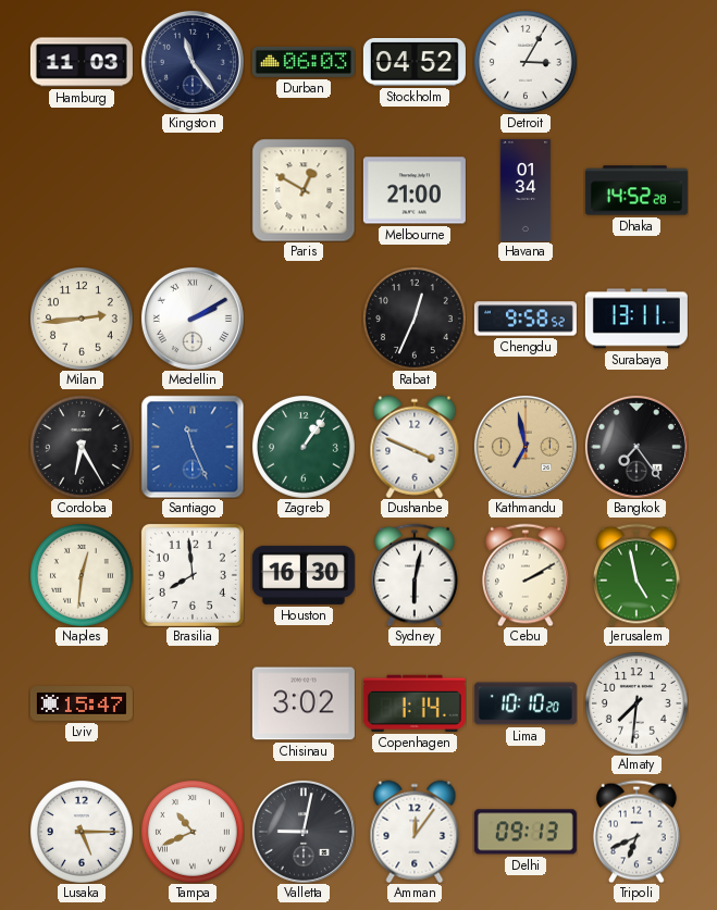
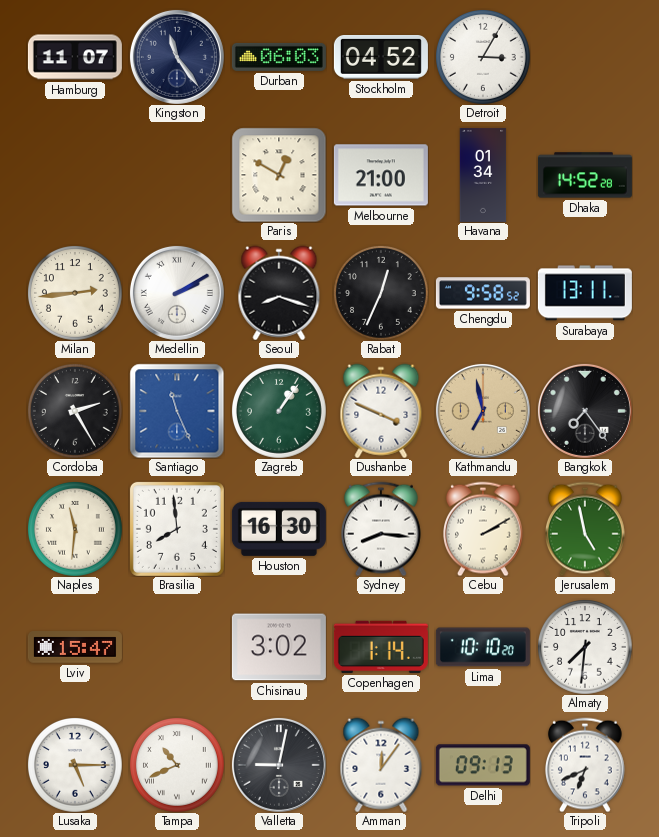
Hamburg: 11:03 -> 11:07 (75, 57)
Seoul: none -> 8:18 (279, 293)
Cordoba: 6:25 -> 2:25 (75, 411)
Naples: 12:31 -> 11:31 (75, 529)
Sydney: 6:02 -> 8:16 (382, 529)
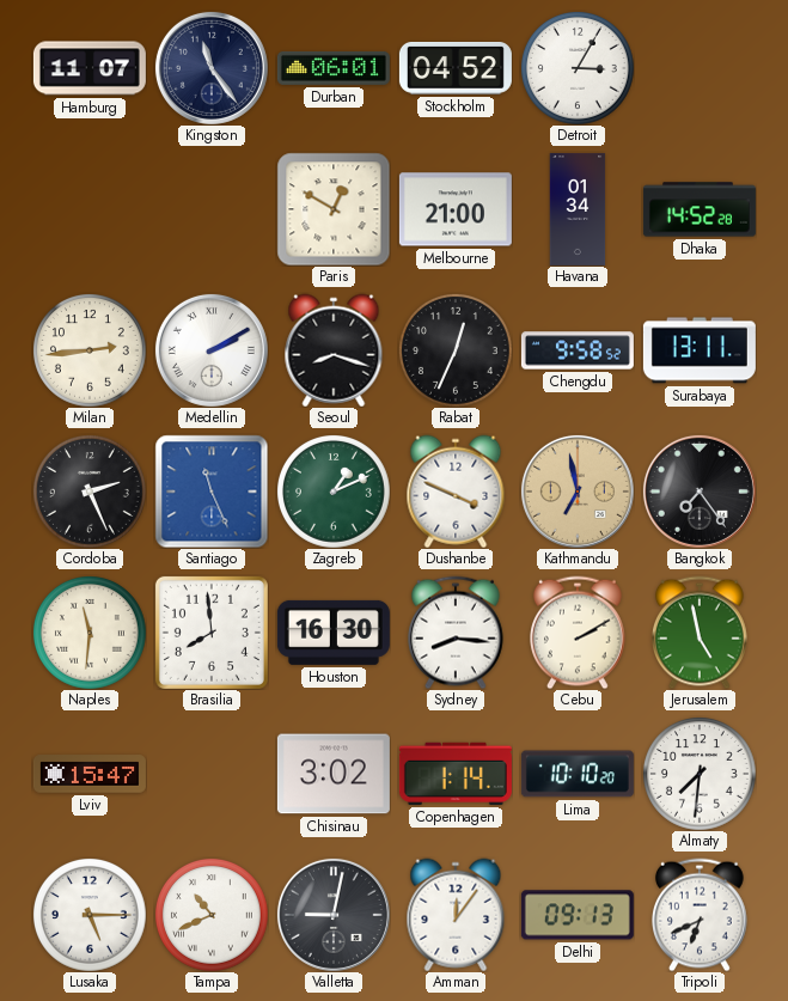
Durban: 06:03 -> 06:01 (334, 68)
Cordoba: 2:25 -> 2:26 (90, 492)
Zagreb: 1:06 -> 1:11 (334, 492)
